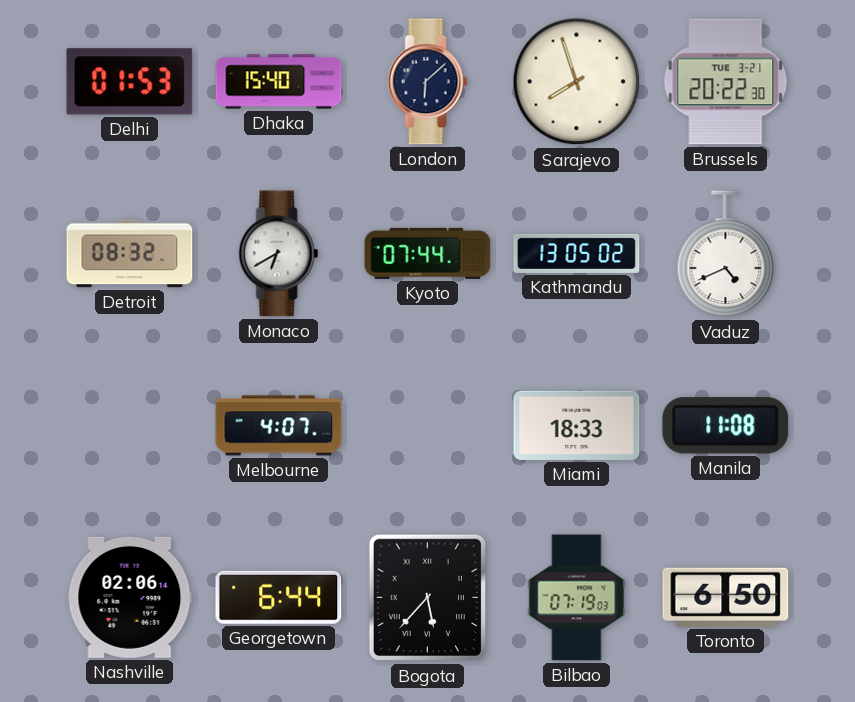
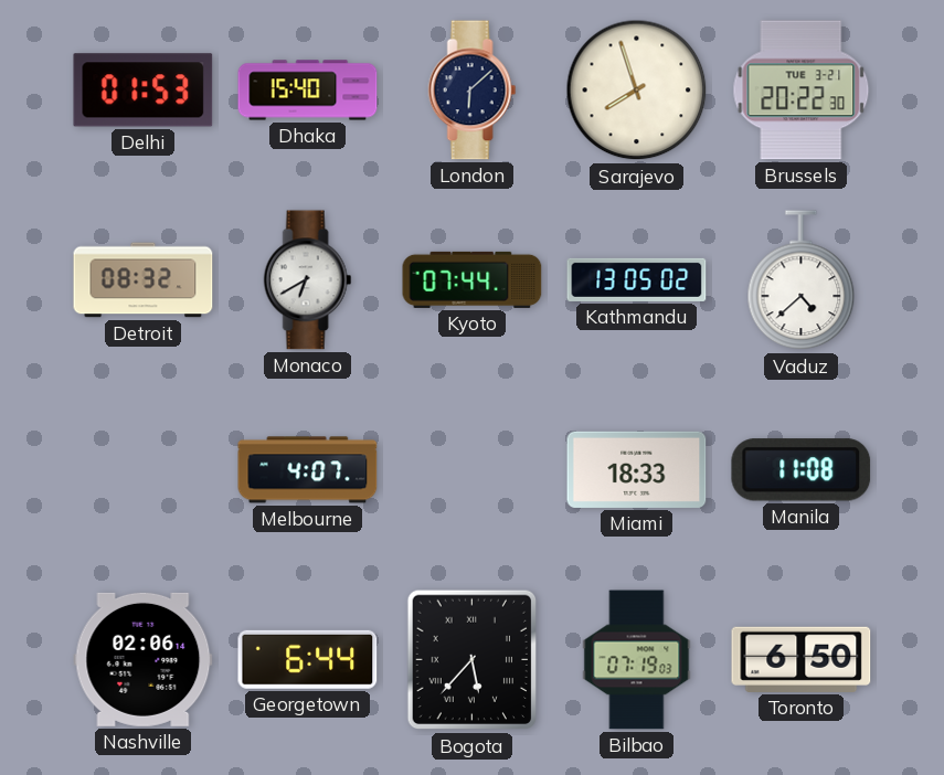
Vaduz: 4:41 -> 4:38 (802, 280)
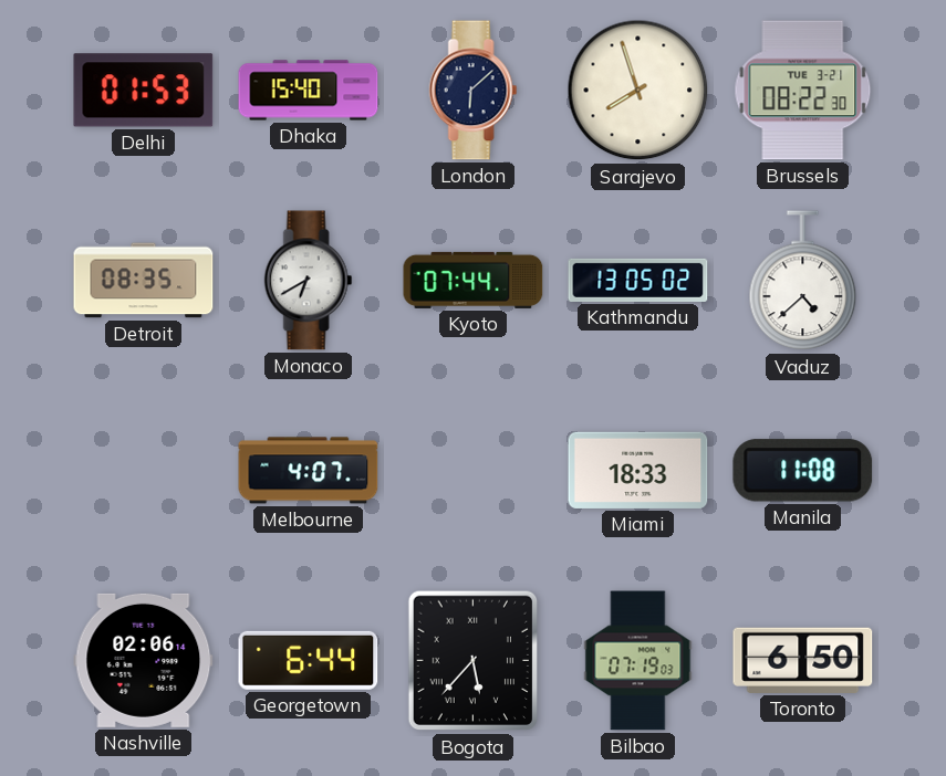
Brussels: 20:22 -> 08:22 (803, 91)
Detroit: 08:32 -> 08:35 (144, 281)
